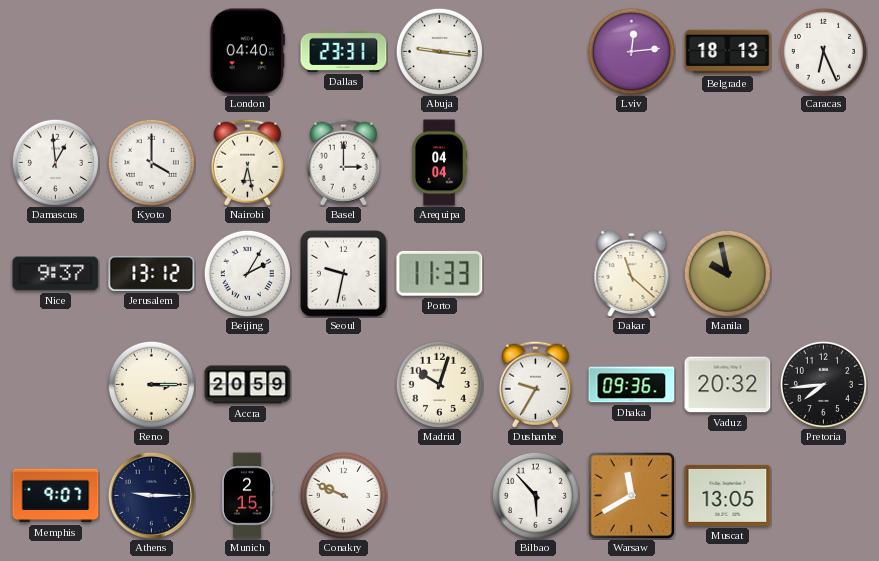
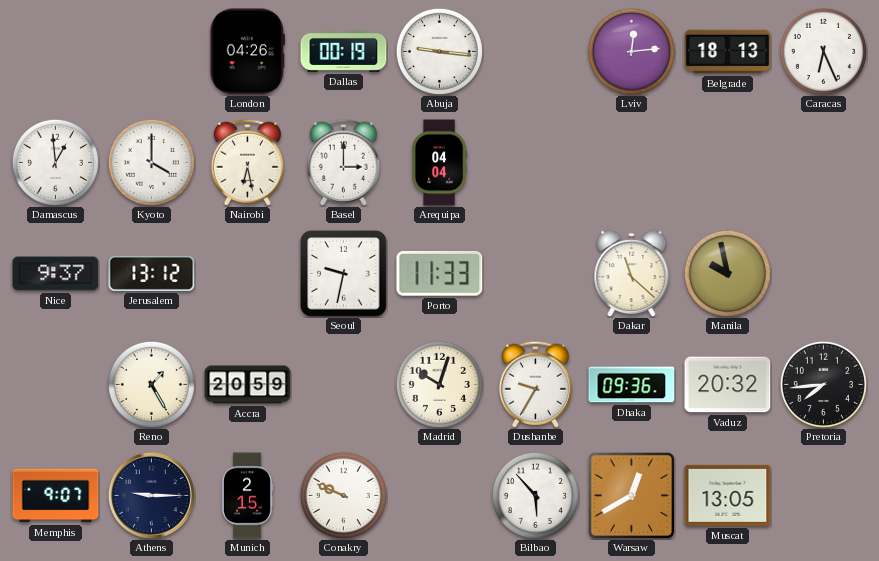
London: 04:40 -> 04:26 (247, 52)
Dallas: 23:31 -> 00:19 (344, 51)
Beijing: 2:05 -> none (247, 273)
Reno: 3:15 -> 1:25 (151, 384)
Warsaw: 11:40 -> 12:40 (631, 495)
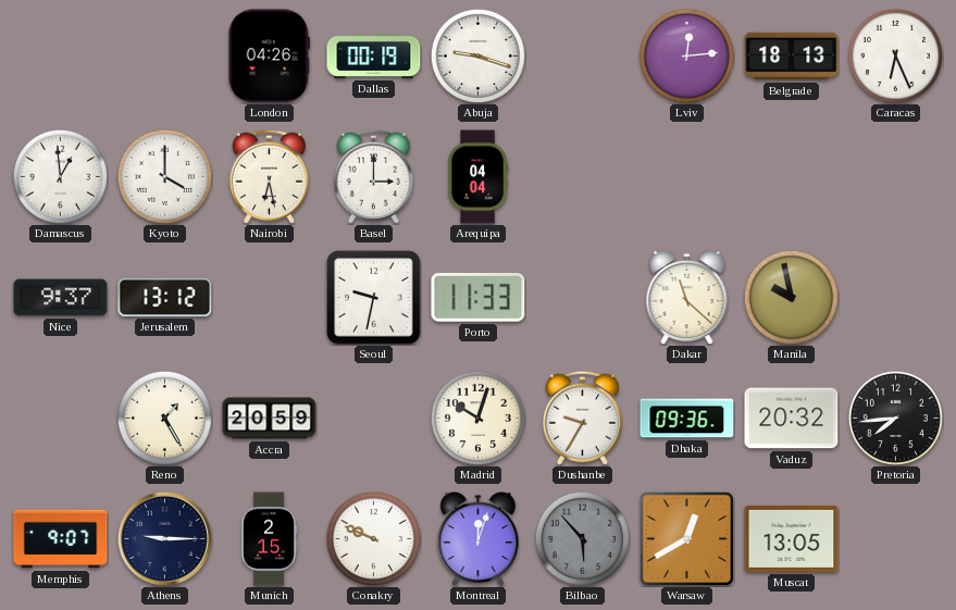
Abuja: 9:16 -> 9:18 (477, 55)
Montreal: none -> 12:03 (479, 538)
Bilbao dial: white -> grey (582, 538)
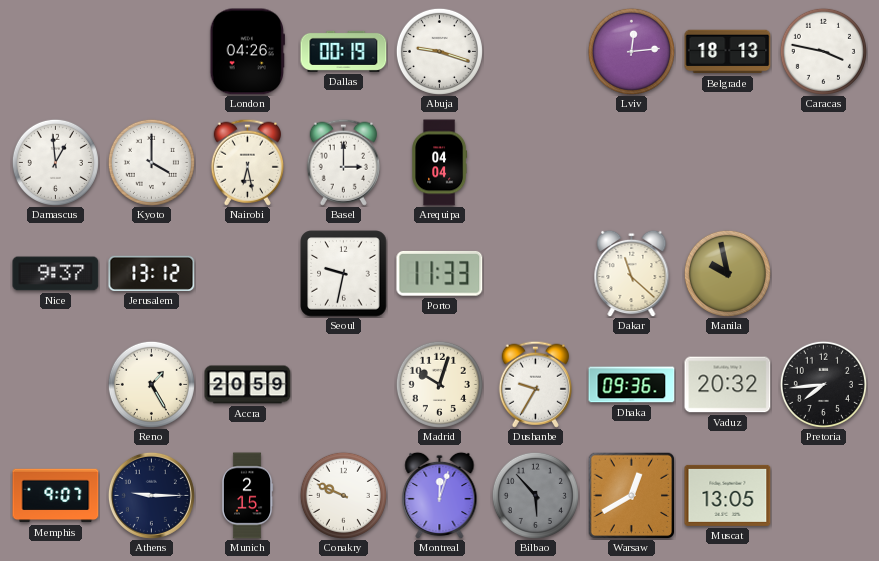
Caracas: 6:26 -> 3:47 (823, 51)
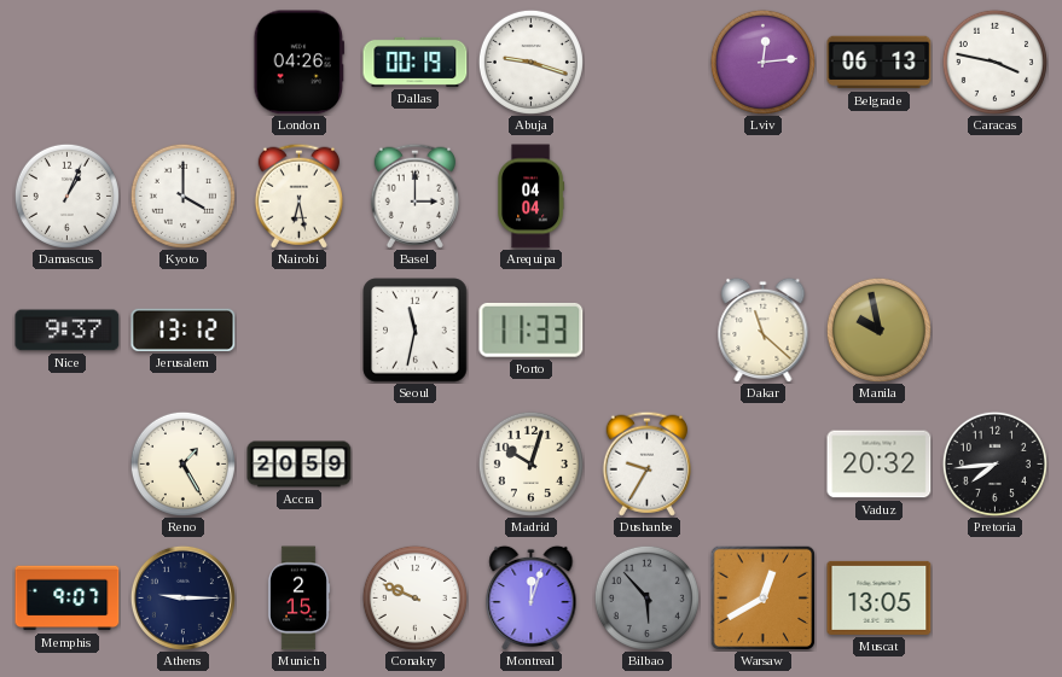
Belgrade: 18:13 -> 06:13 (880, 63)
Damascus: 12:59 -> 1:04 (66, 195)
Seoul: 9:32 -> 11:32 (416, 331)
Dhaka: 09:36 -> none (632, 385)
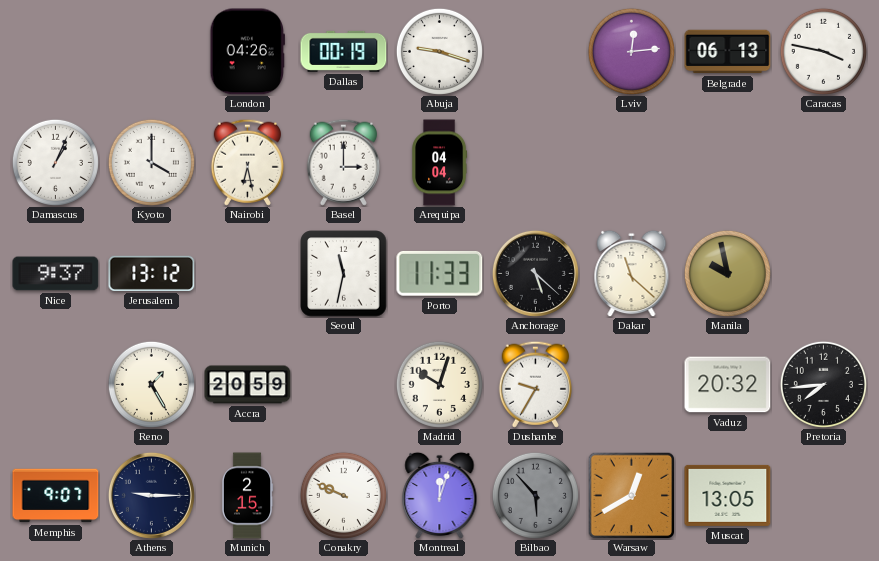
Anchorage: none -> 5:22 (535, 273)
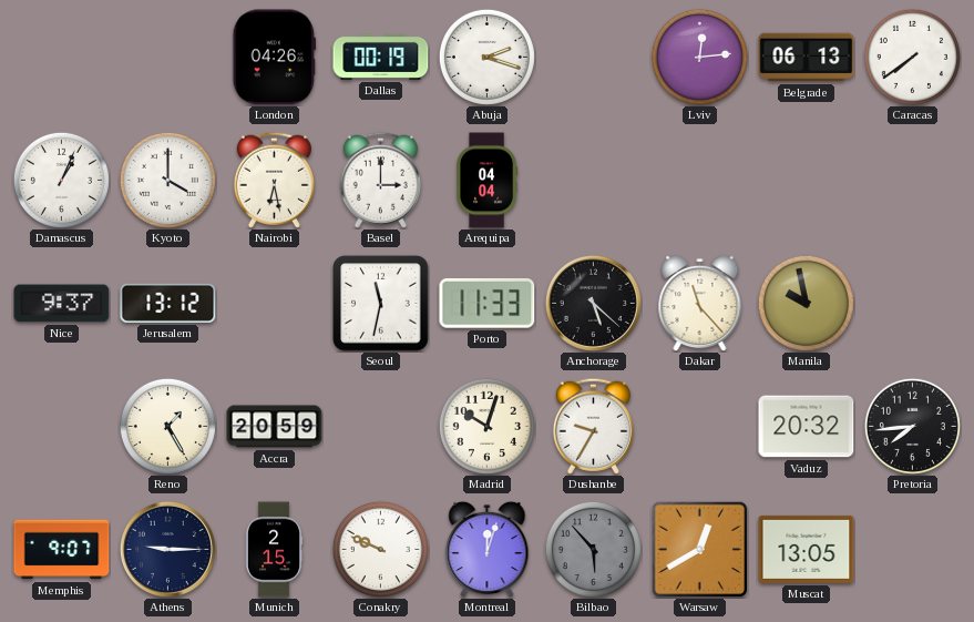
Abuja: 9:18 -> 2:18 (486, 57)
Caracas: 3:47 -> 7:39 (912, 57)
Dakar: 11:22 -> 11:23 (700, 303)
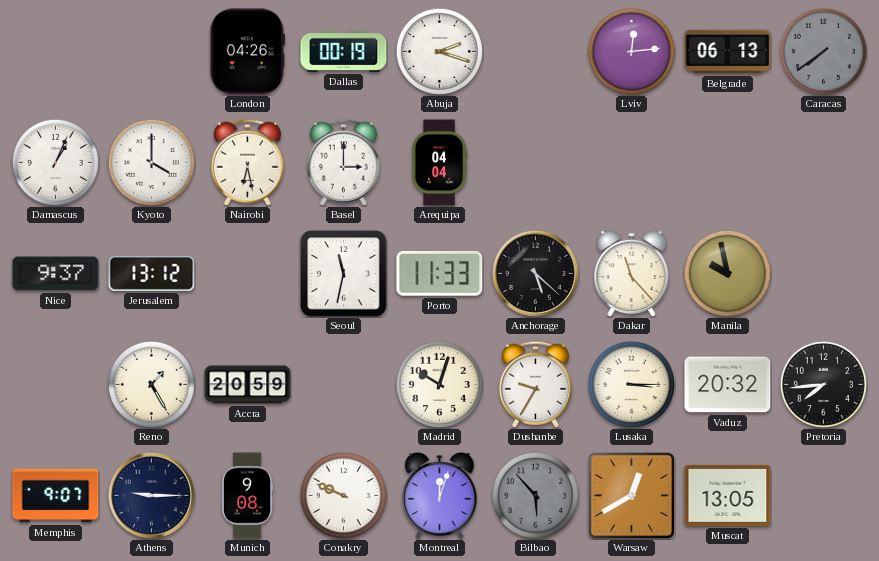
Caracas dial: white -> grey (823, 51)
Lusaka: none -> 3:15 (631, 384)
Munich: 2:15 -> 9:08 (247, 496)
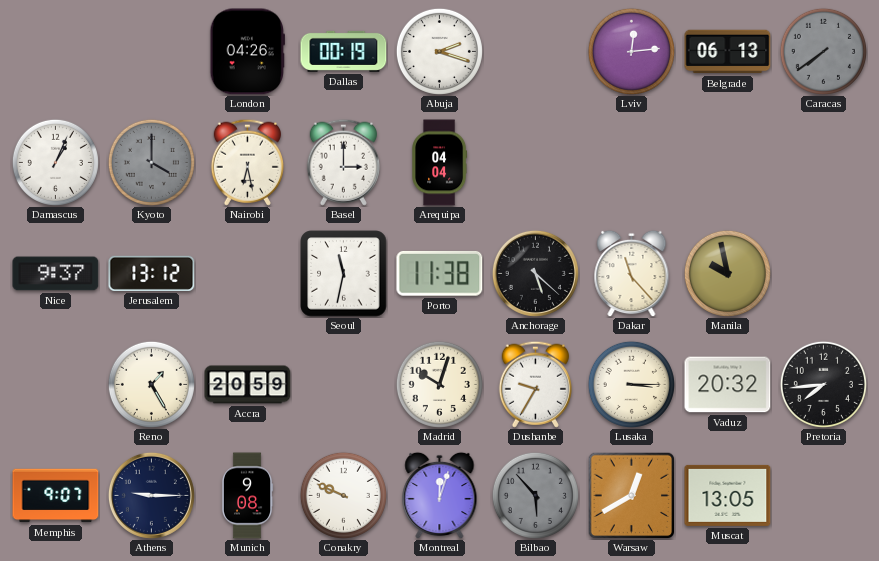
Kyoto dial: white -> grey (151, 162)
Porto: 11:33 -> 11:38 (440, 273)
